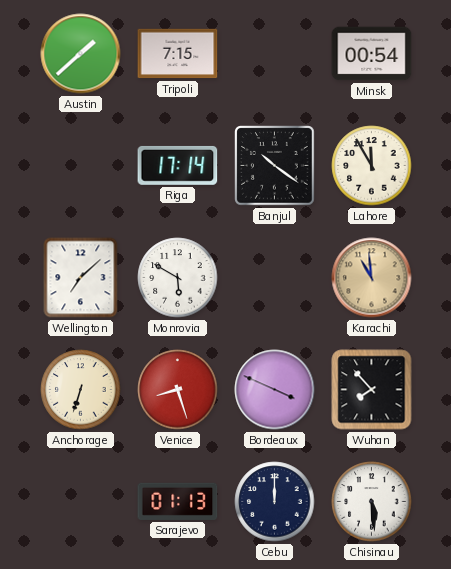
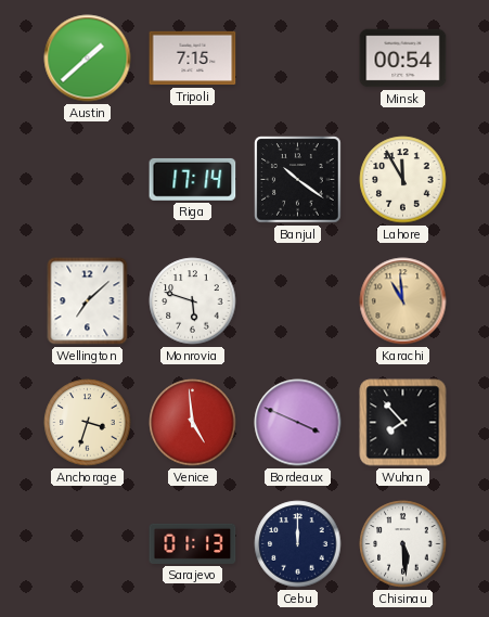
Monrovia: 5:50 -> 5:48 (193, 301)
Anchorage: 6:33 -> 3:33 (88, 423)
Venice: 8:27 -> 4:59 (193, 423)
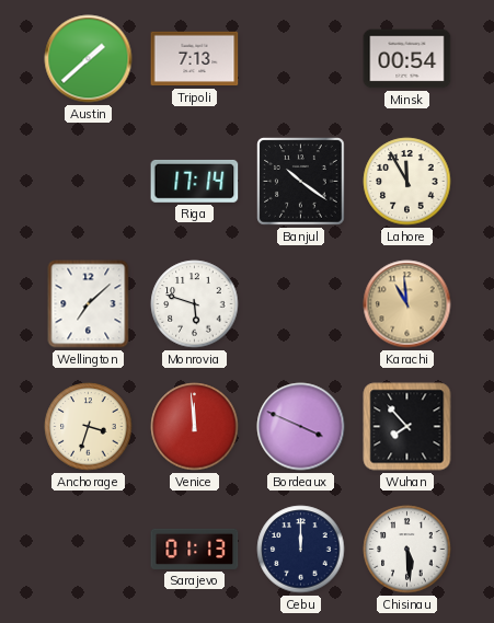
Tripoli: 7:15 -> 7:13 (195, 59)
Venice: 4:59 -> 11:59 (195, 427)
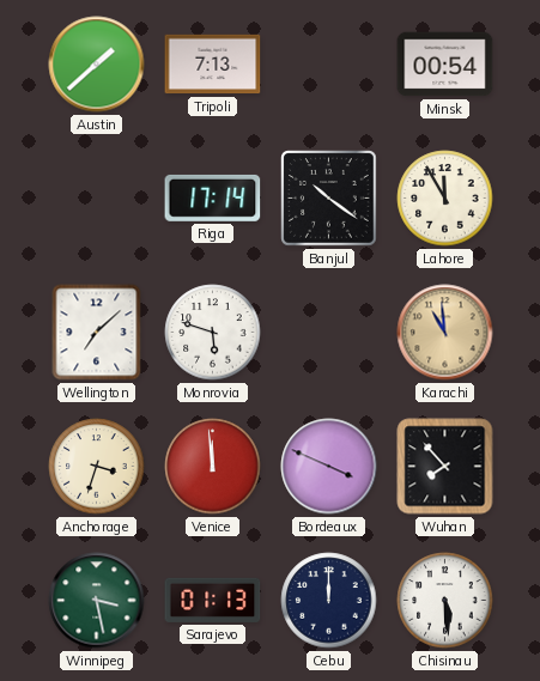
Winnipeg: none -> 3:28 (97, 601)
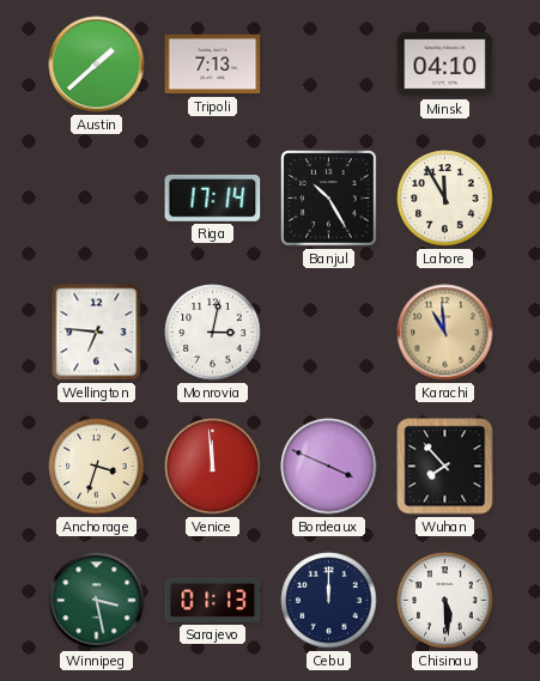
Minsk: 00:54 -> 04:10 (445, 65)
Banjul: 10:21 -> 10:25 (329, 199)
Wellington: 7:08 -> 6:46 (97, 333)
Monrovia: 5:48 -> 3:02 (213, 333)
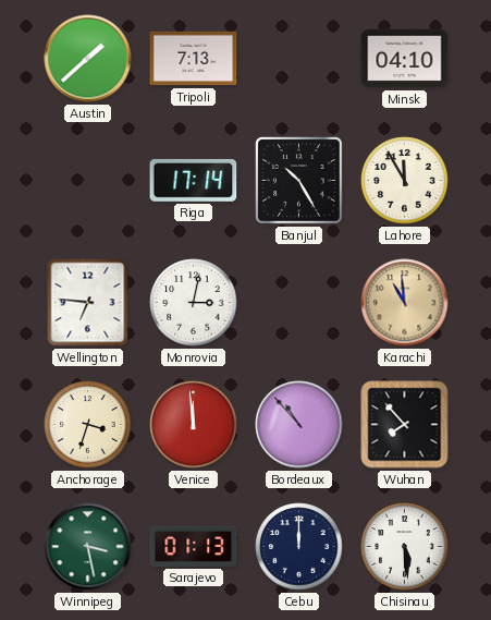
Bordeaux: 3:49 -> 10:53 (299, 425)
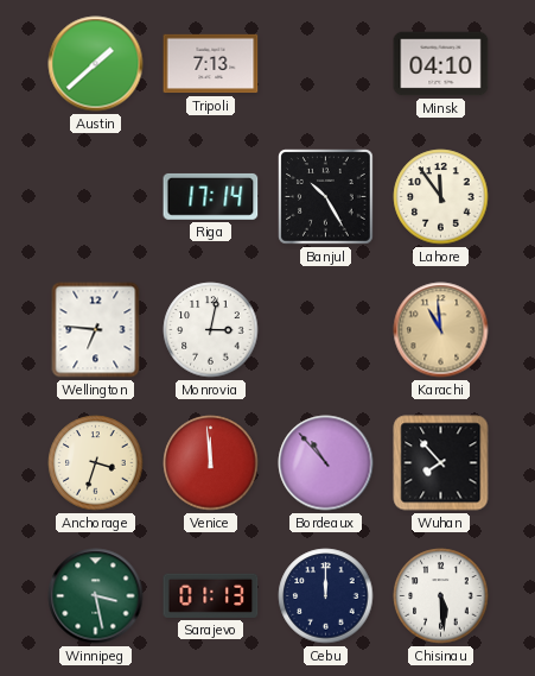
Lahore: 11:55 -> 11:54 (441, 197)
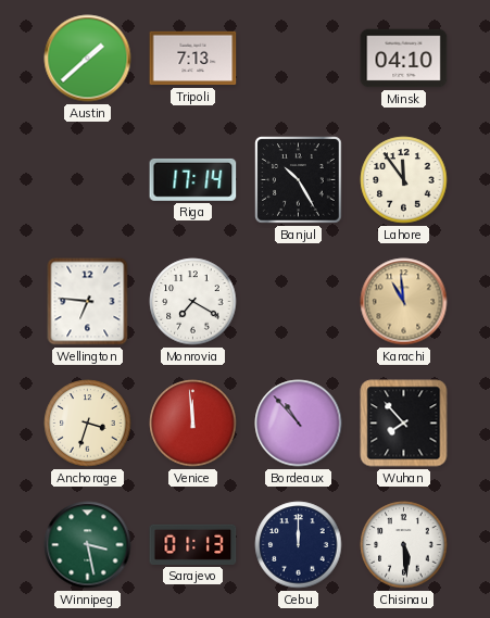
Monrovia: 3:02 -> 7:20 (193, 302)
